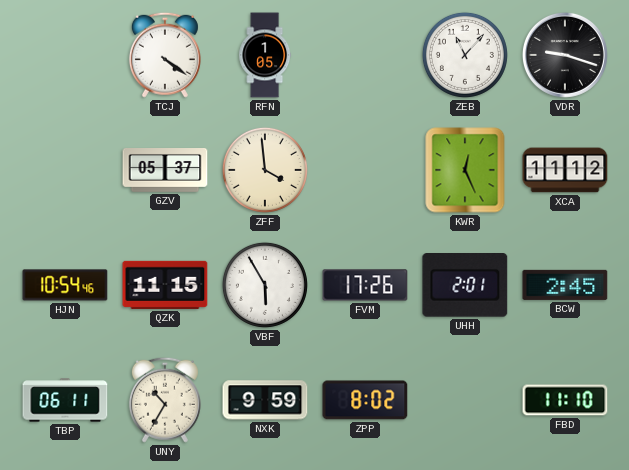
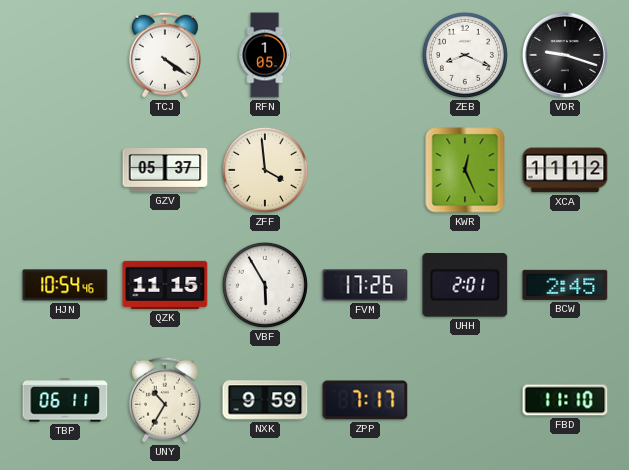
ZEB: 11:07 -> 8:19 (465, 55)
ZPP: 8:02 -> 7:17 (365, 400)
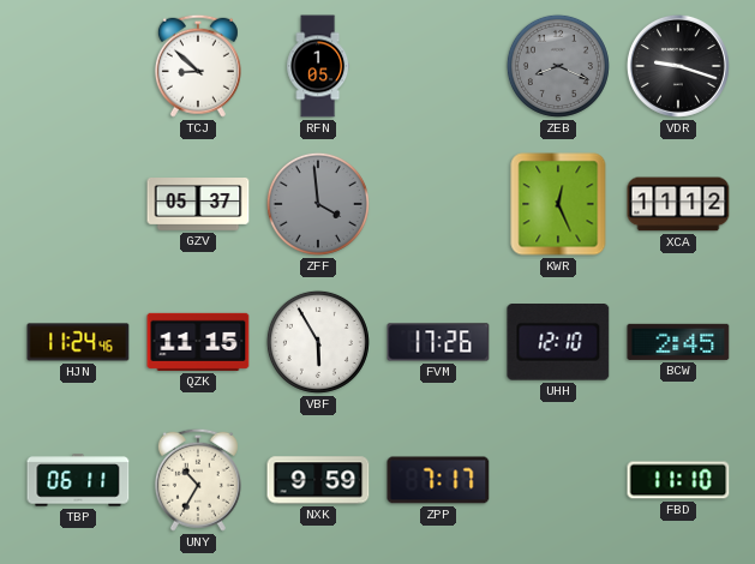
TCJ: 4:21 -> 8:52 (198, 66)
ZEB dial: white -> grey (558, 66)
ZFF dial: cream -> grey (318, 204)
HJN: 10:54 -> 11:24 (78, 342)
UHH: 2:01 -> 12:10 (558, 343)
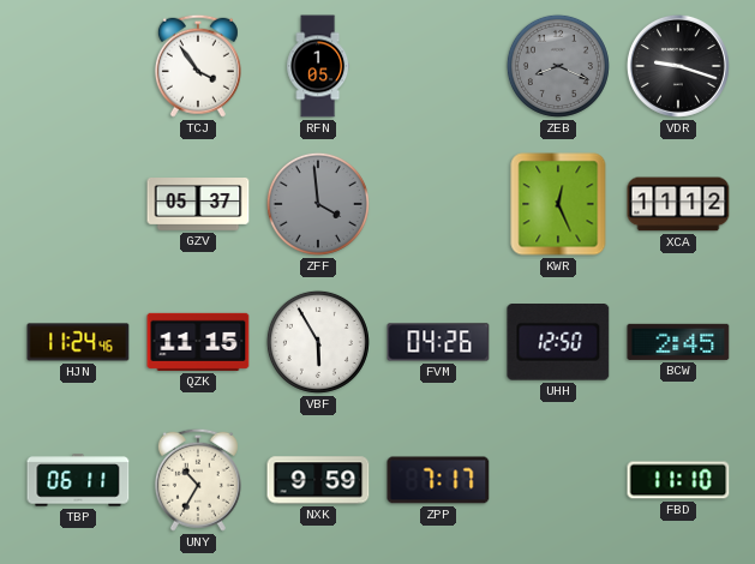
TCJ: 8:52 -> 3:54 (198, 66)
FVM: 17:26 -> 04:26 (438, 342)
UHH: 12:10 -> 12:50 (558, 343)
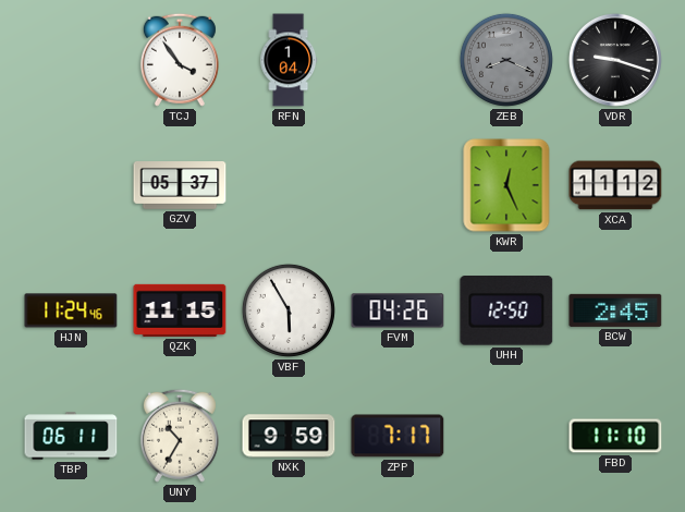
RFN: 1:05 -> 1:04 (289, 60)
ZFF: 3:59 -> none (318, 204)
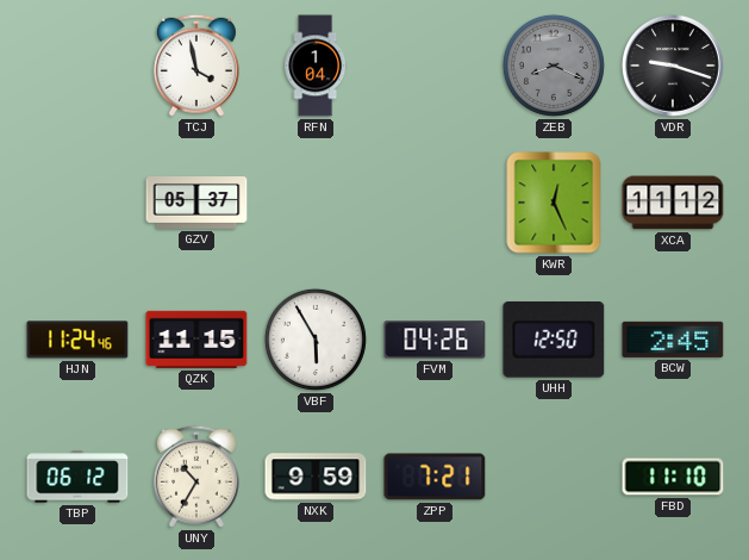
TCJ: 3:54 -> 3:58 (196, 66)
TBP: 06:11 -> 06:12 (77, 477)
ZPP: 7:17 -> 7:21 (435, 477)
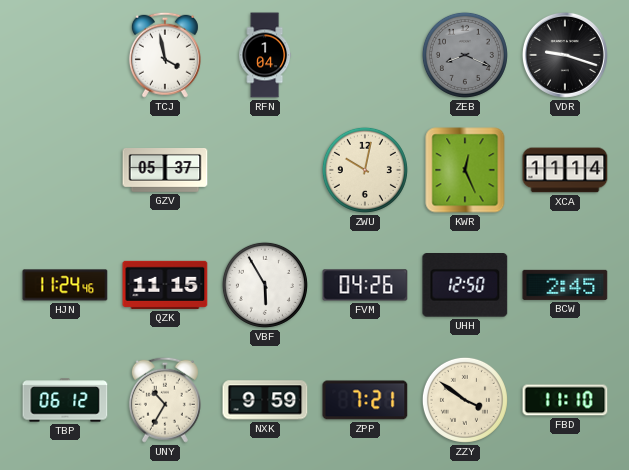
ZWU: none -> 10:02 (365, 170)
XCA: 11:12 -> 11:14 (565, 170)
ZZY: none -> 3:51 (465, 400)
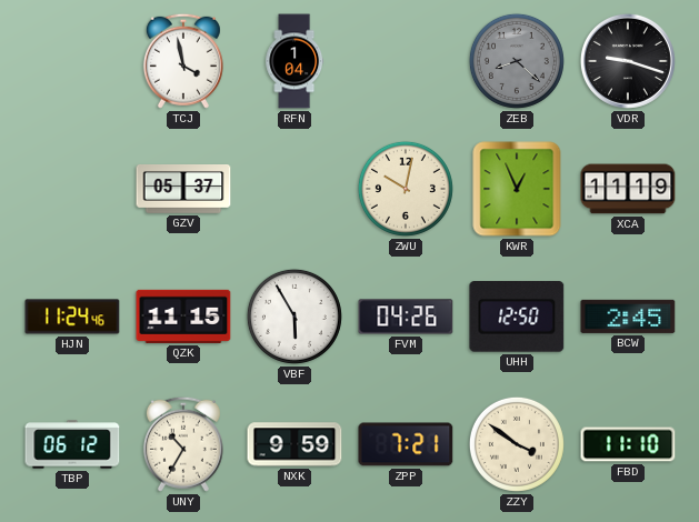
ZEB: 8:19 -> 8:22 (517, 61)
KWR: 12:26 -> 12:56 (517, 189)
XCA: 11:14 -> 11:19 (628, 189)
